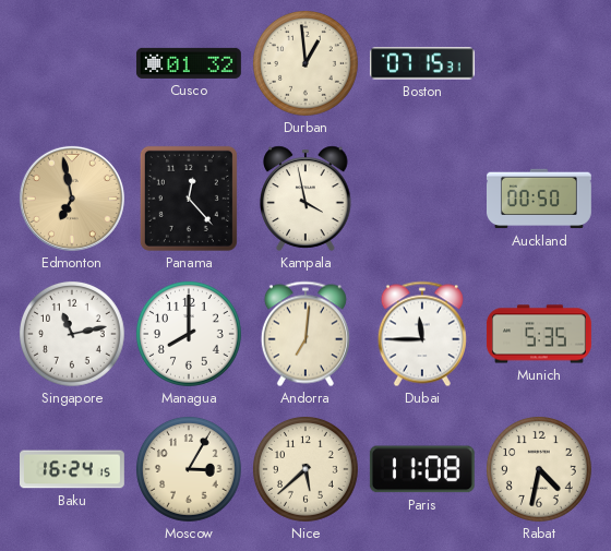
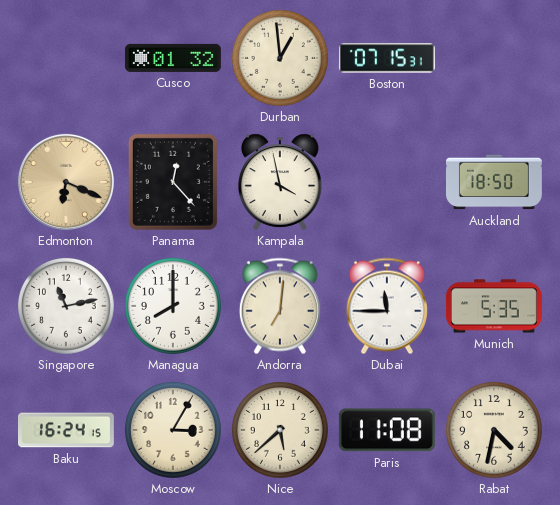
Edmonton: 6:58 -> 6:19 (66, 182)
Auckland: 00:50 -> 18:50 (495, 182)
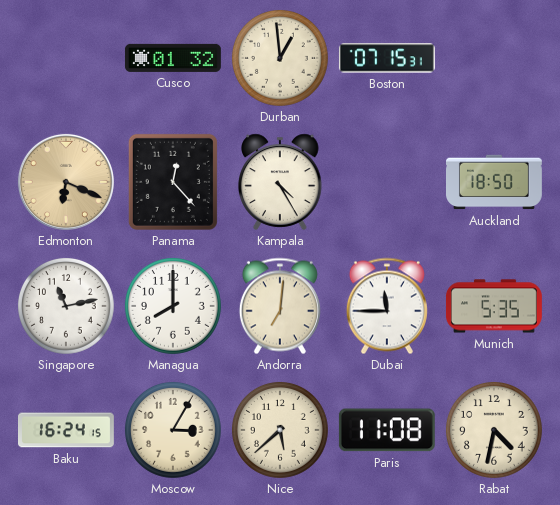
Kampala: 3:58 -> 4:25 (280, 182)
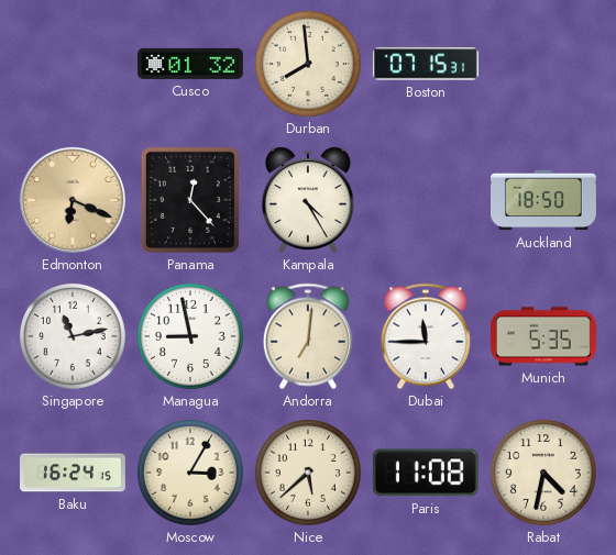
Durban: 12:59 -> 7:59 (308, 64)
Managua: 8:00 -> 8:58 (190, 336)
